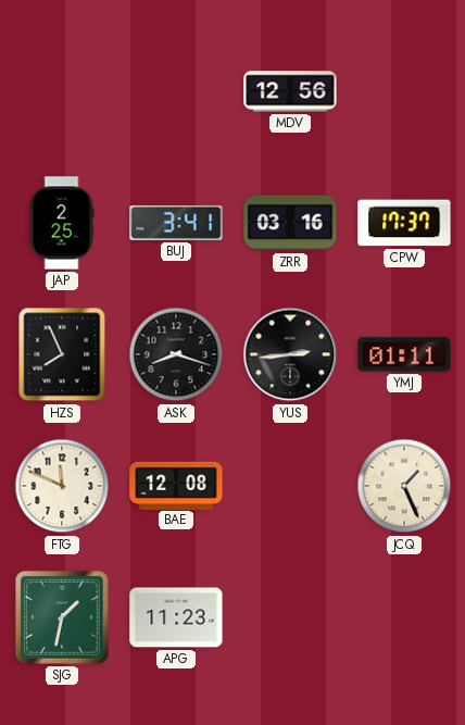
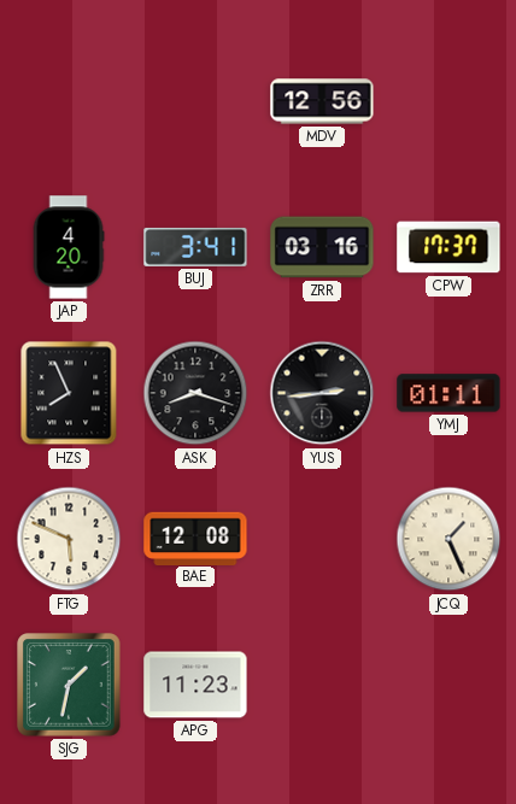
JAP: 2:25 -> 4:20 (69, 247)
FTG: 11:49 -> 5:49 (69, 539)
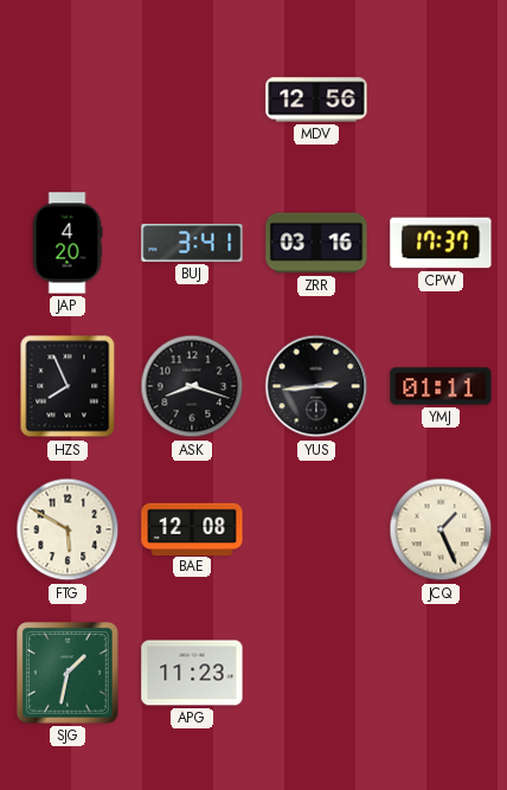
FTG: 5:49 -> 5:50 (68, 529)
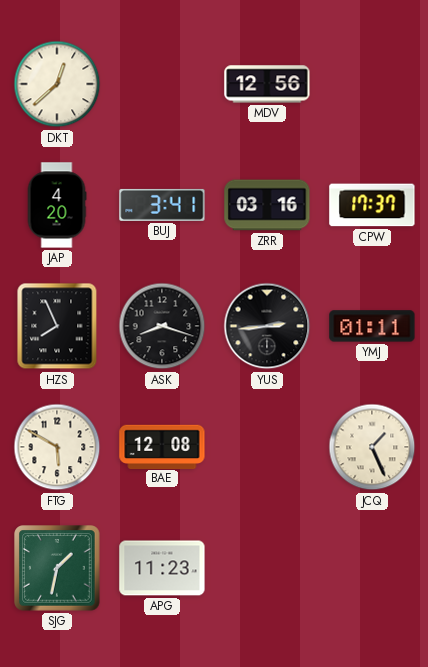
DKT: none -> 12:38 (57, 84)
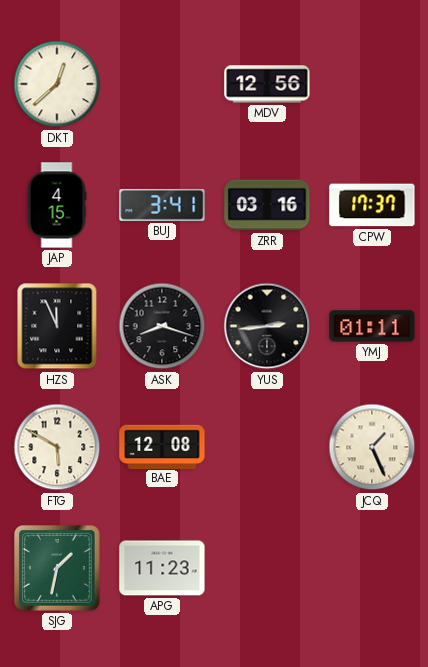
JAP: 4:20 -> 4:15 (57, 205)
HZS: 7:56 -> 11:56 (57, 326)
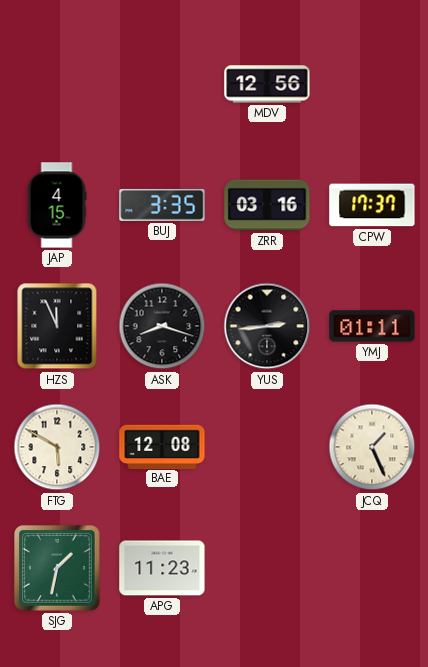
DKT: 12:38 -> none (57, 84)
BUJ: 3:41 -> 3:35 (162, 205)
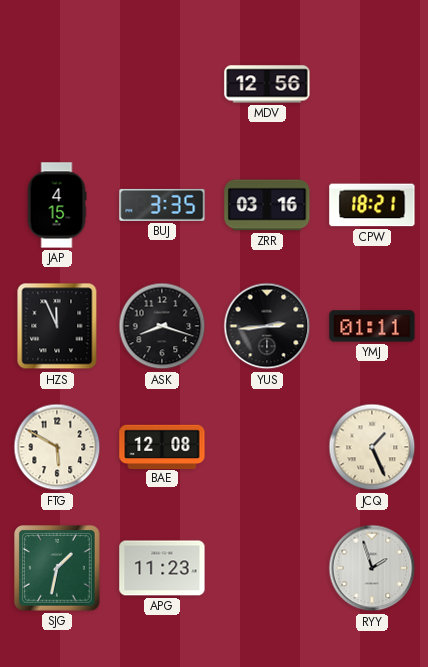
CPW: 17:37 -> 18:21 (372, 205)
RYY: none -> 1:57 (372, 568)
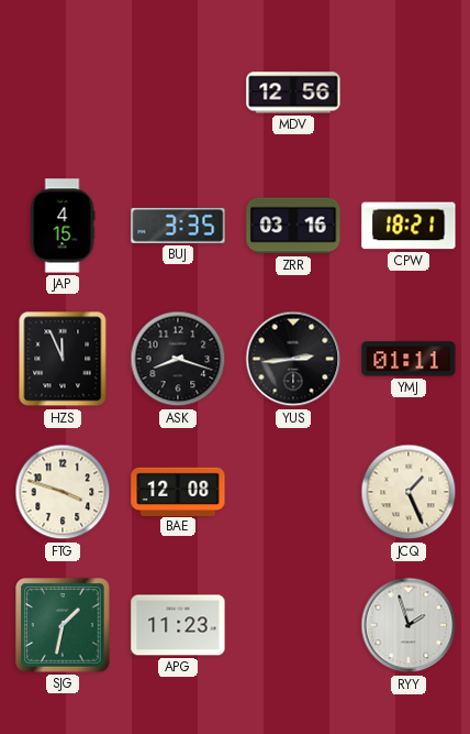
FTG: 5:50 -> 3:48 (63, 492)
